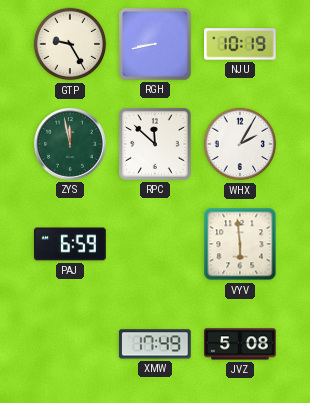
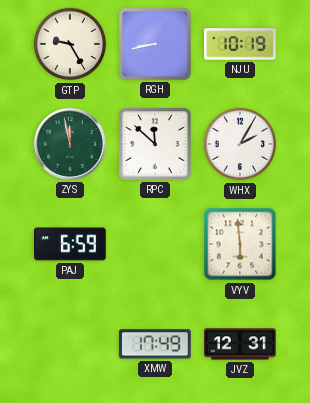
JVZ: 5:08 -> 12:31 (240, 344)
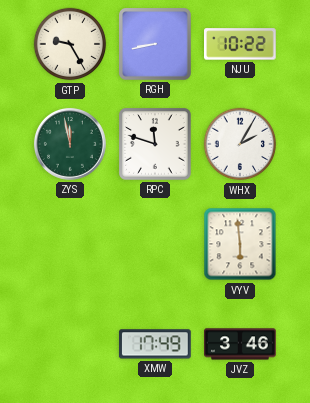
NJU: 10:19 -> 10:22 (241, 44)
RPC: 11:52 -> 11:48 (156, 145)
PAJ: 6:59 -> none (71, 244)
JVZ: 12:31 -> 3:46 (240, 344)
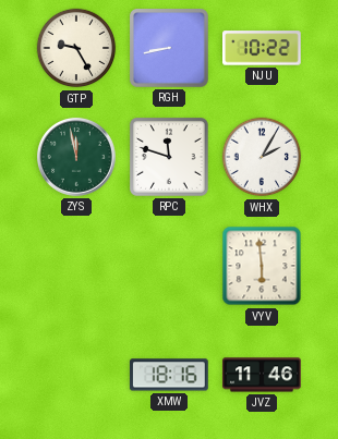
XMW: 17:49 -> 18:16 (169, 375)
JVZ: 3:46 -> 11:46 (262, 375)
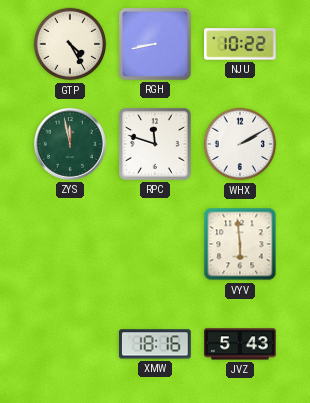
GTP: 9:25 -> 4:25 (70, 44)
WHX: 2:05 -> 2:10 (240, 144)
JVZ: 11:46 -> 5:43 (240, 344)
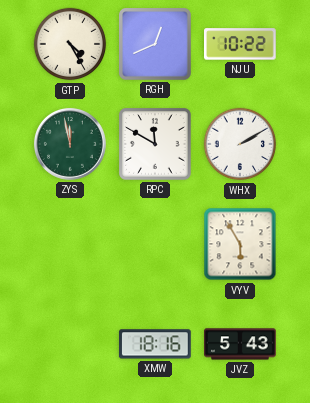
RGH: 8:43 -> 12:41 (156, 45)
RPC: 11:48 -> 11:50 (156, 145)
VYV: 5:59 -> 5:55 (240, 244)
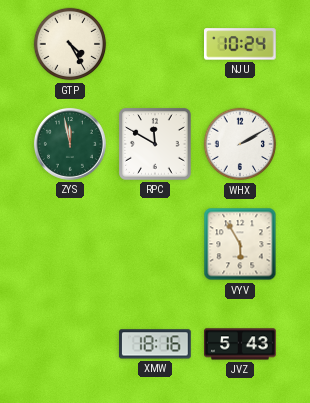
RGH: 12:41 -> none (156, 45)
NJU: 10:22 -> 10:24 (241, 44)
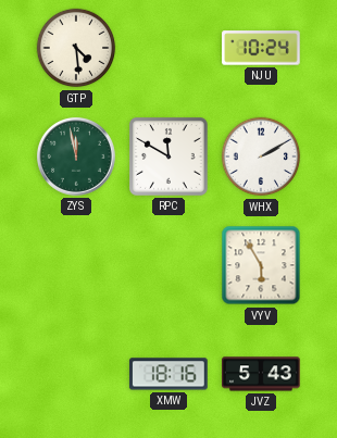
GTP: 4:25 -> 4:29 (76, 48)
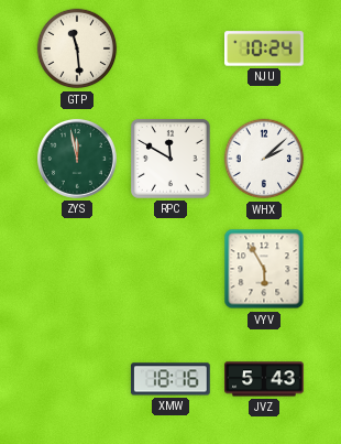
GTP: 4:29 -> 11:29 (77, 48)
WHX: 2:10 -> 2:08 (264, 159)
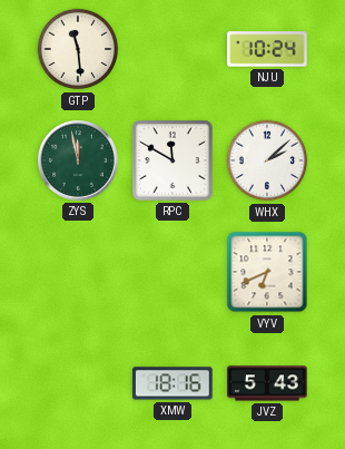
VYV: 5:55 -> 6:41 (267, 272)
